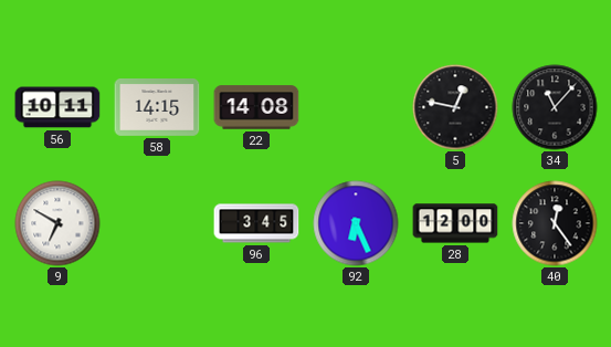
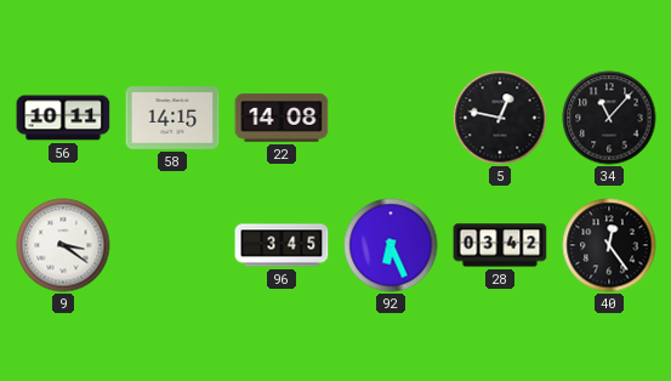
9: 6:50 -> 3:21 (63, 245)
28: 12:00 -> 03:42 (500, 245)
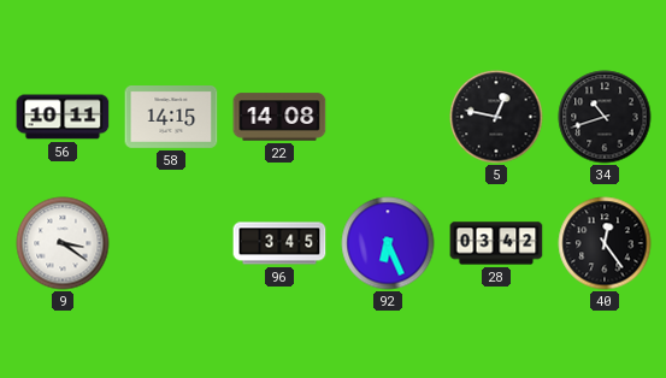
34: 11:07 -> 10:42 (605, 117)
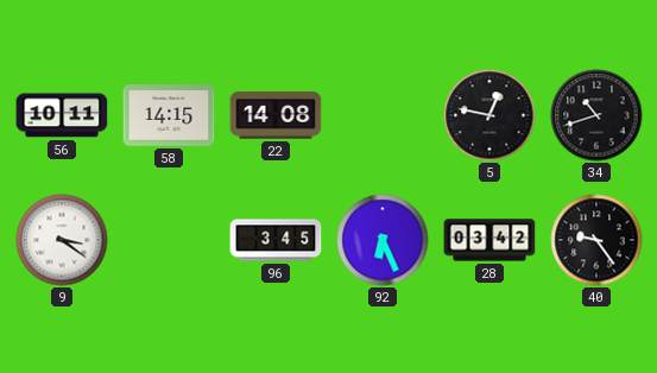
40: 12:24 -> 9:24 (596, 240)
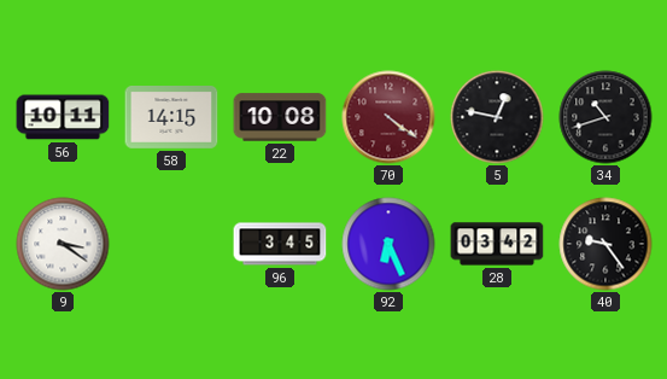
22: 14:08 -> 10:08 (280, 117)
70: none -> 4:21 (388, 117)
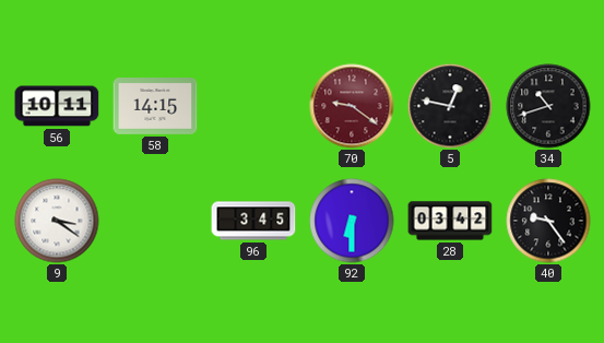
22: 10:08 -> none (280, 117)
70: 4:21 -> 9:21 (352, 106)
92: 6:26 -> 6:30 (352, 221)
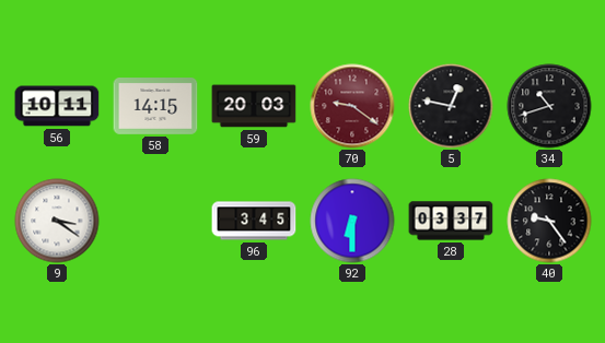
59: none -> 20:03 (254, 106)
28: 03:42 -> 03:37 (451, 221)
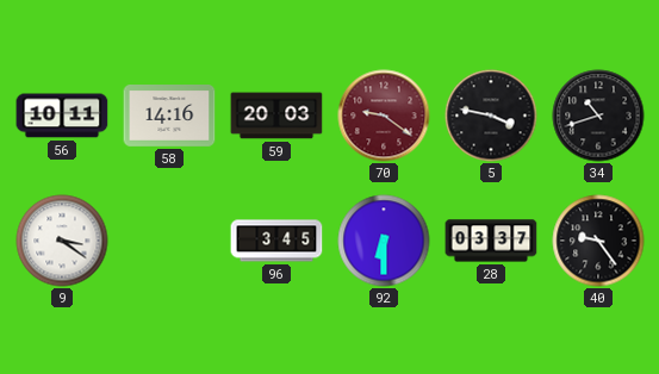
58: 14:15 -> 14:16 (169, 117)
5: 12:47 -> 3:47 (491, 116)
